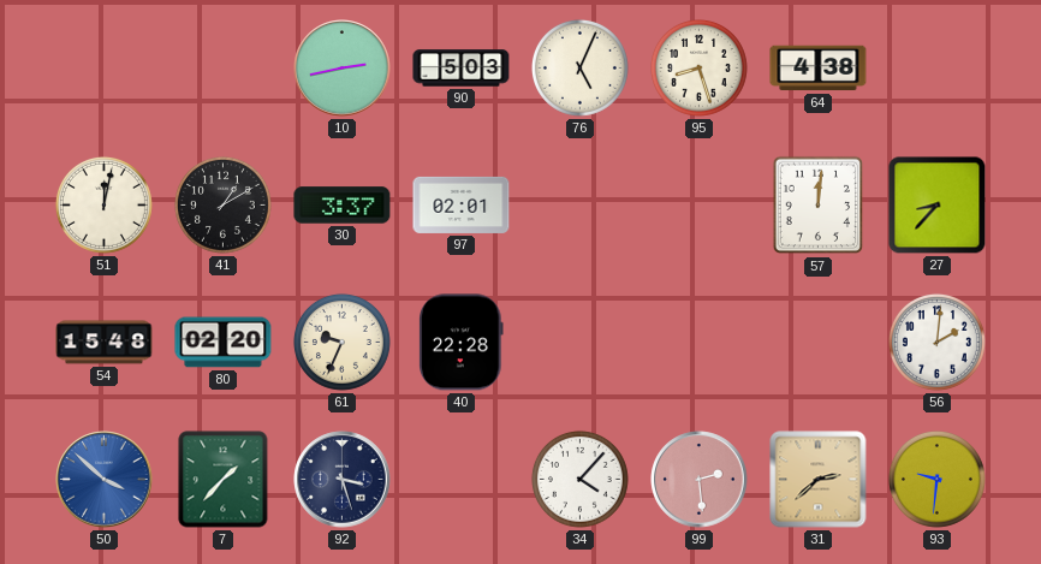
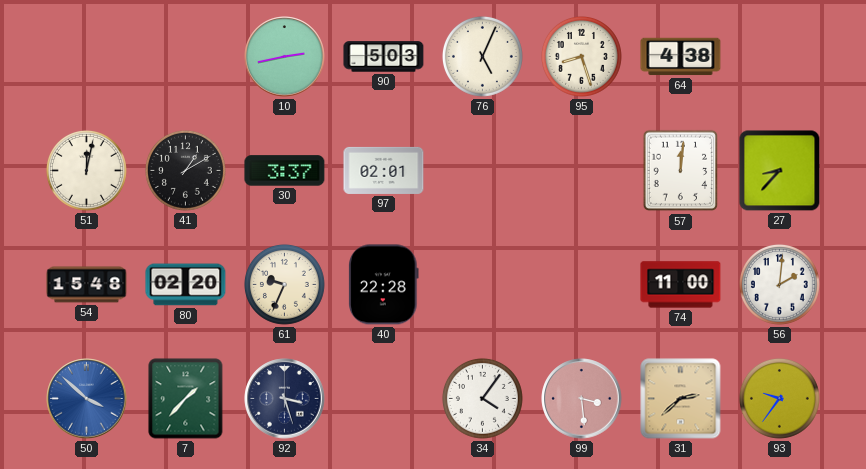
74: none -> 11:00 (681, 285)
34: 4:07 -> 4:06 (482, 398)
99: 2:29 -> 3:29 (582, 399)
93: 9:31 -> 9:36 (779, 398)
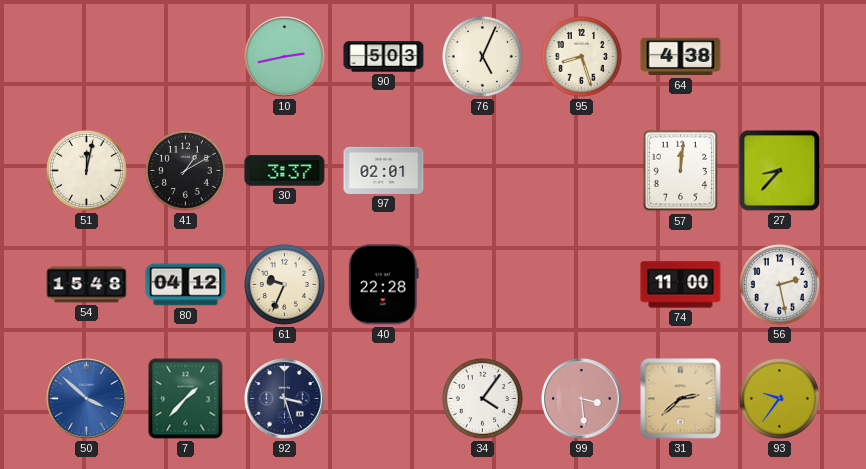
80: 02:20 -> 04:12 (186, 285)
56: 2:01 -> 2:28 (779, 284)
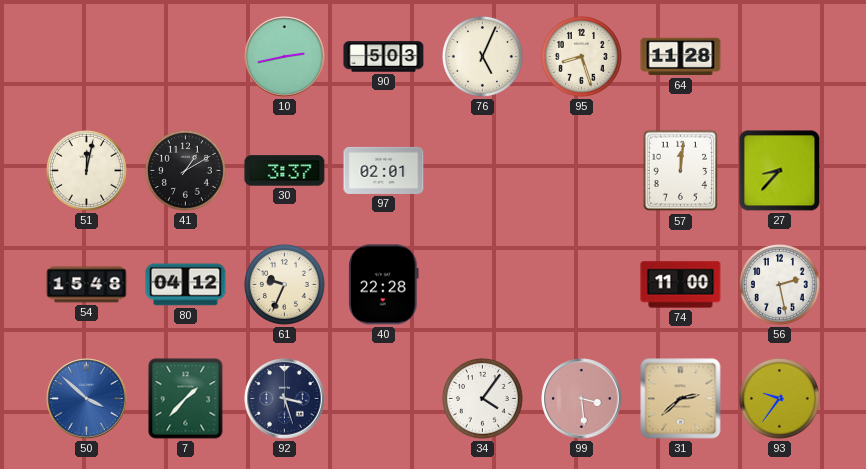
64: 4:38 -> 11:28 (681, 57)
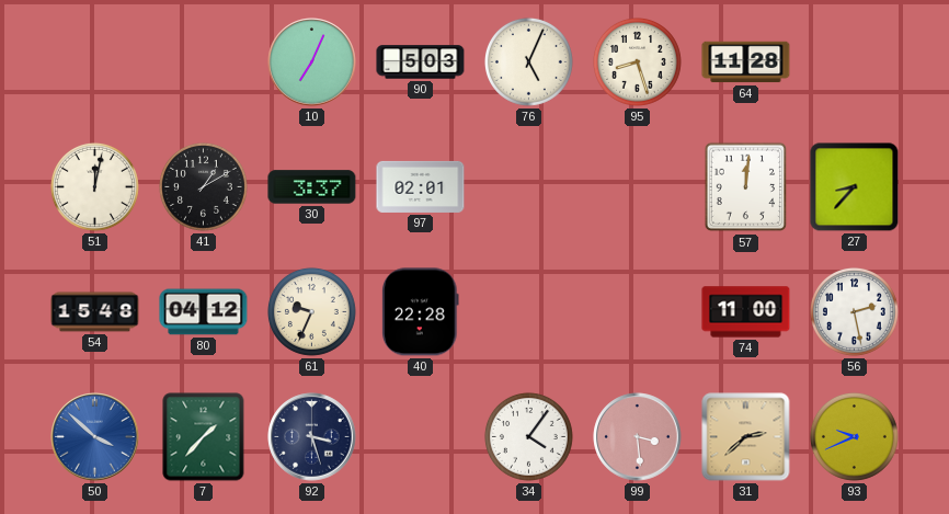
10: 2:43 -> 7:04 (312, 62)
93: 9:36 -> 9:41 (854, 436)
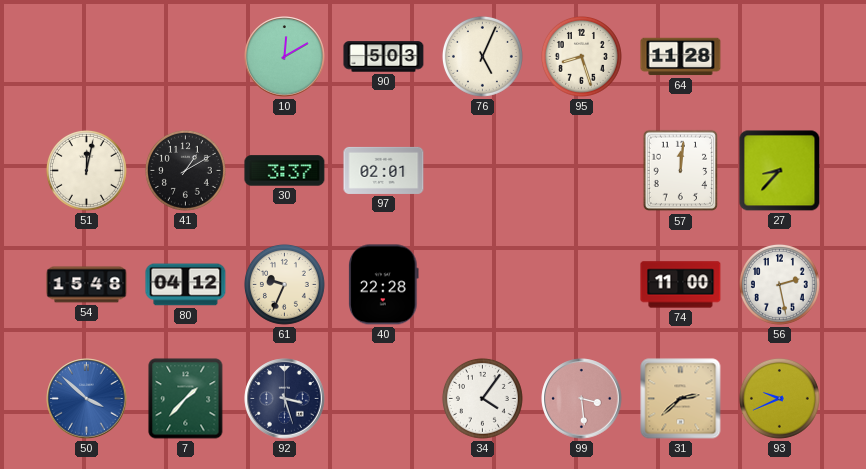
10: 7:04 -> 12:10 (285, 57)
